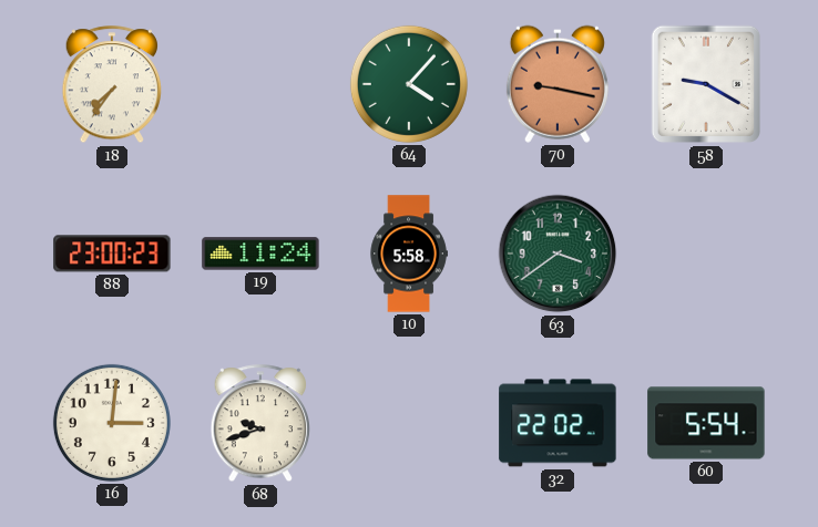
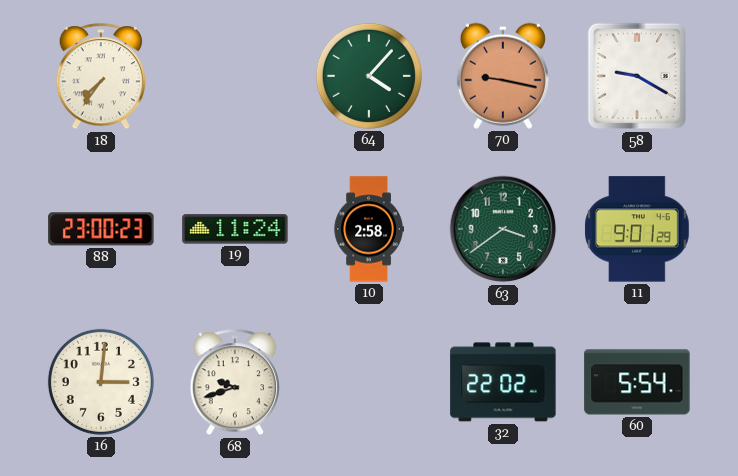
10: 5:58 -> 2:58 (369, 229)
11: none -> 9:01 (637, 229)
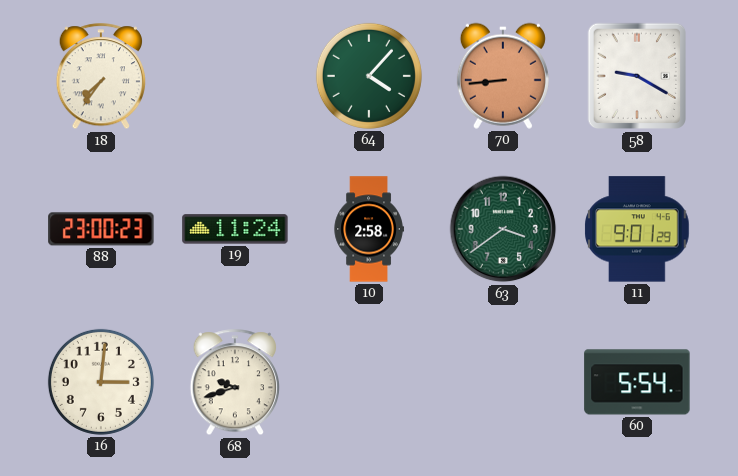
70: 9:17 -> 8:44 (503, 76)
32: 22:02 -> none (503, 382)
